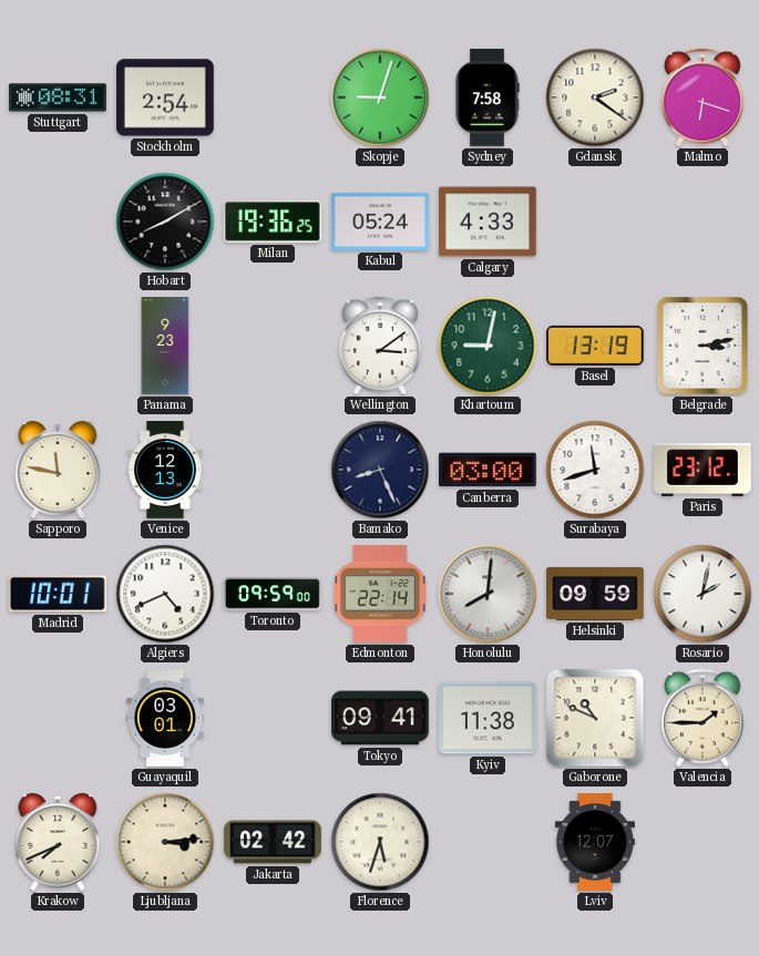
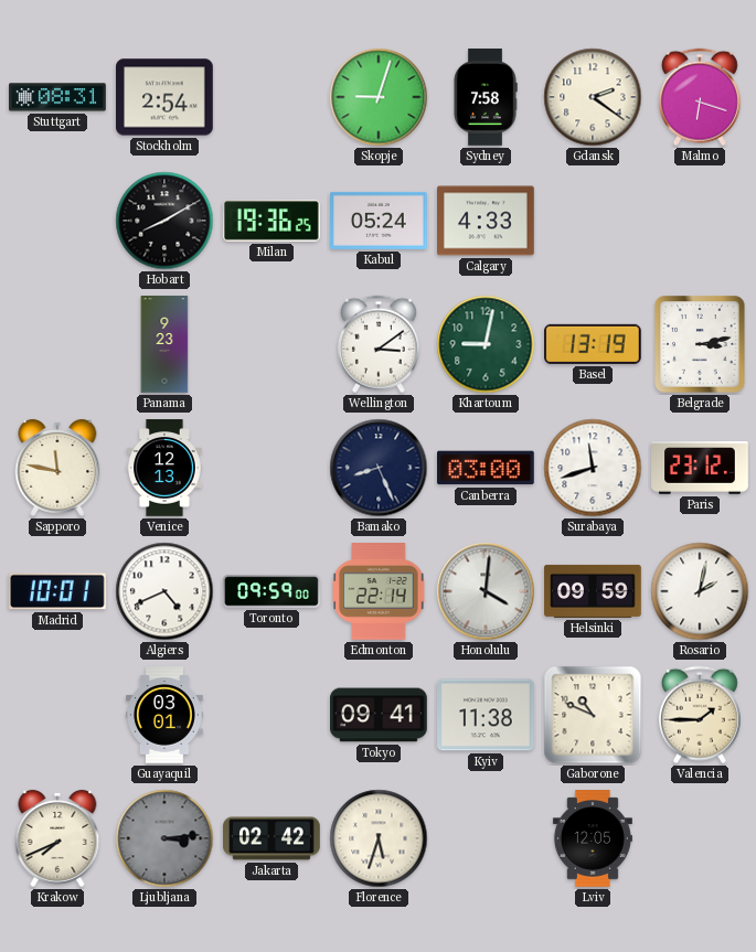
Honolulu: 8:01 -> 4:01 (486, 591)
Ljubljana dial: cream -> grey (164, 838)
Lviv: 12:07 -> 12:05 (593, 838)
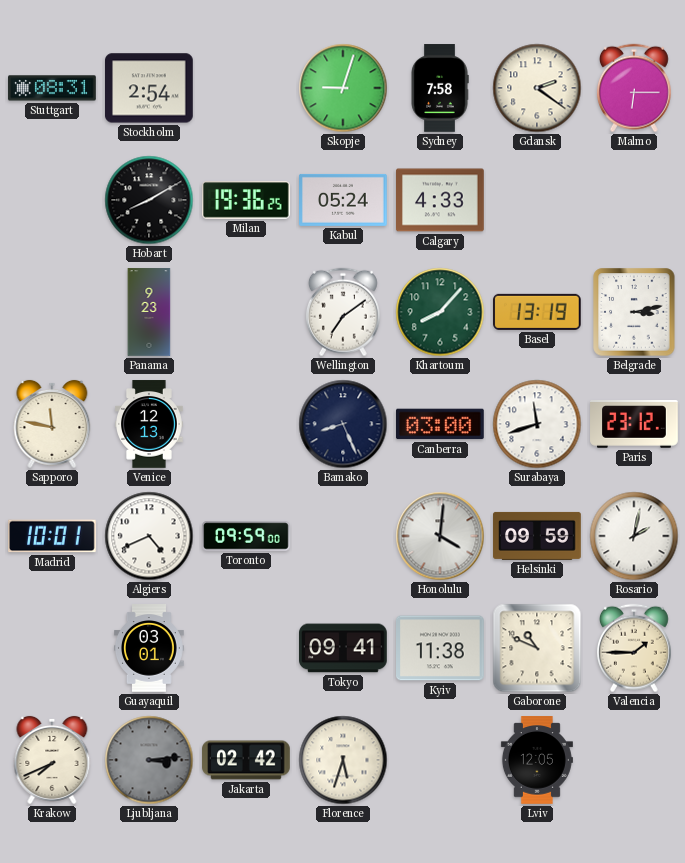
Malmo: 6:18 -> 6:15 (634, 88)
Wellington: 3:09 -> 7:09 (343, 312)
Khartoum: 9:02 -> 8:07 (440, 312)
Edmonton: 22:14 -> none (379, 591)
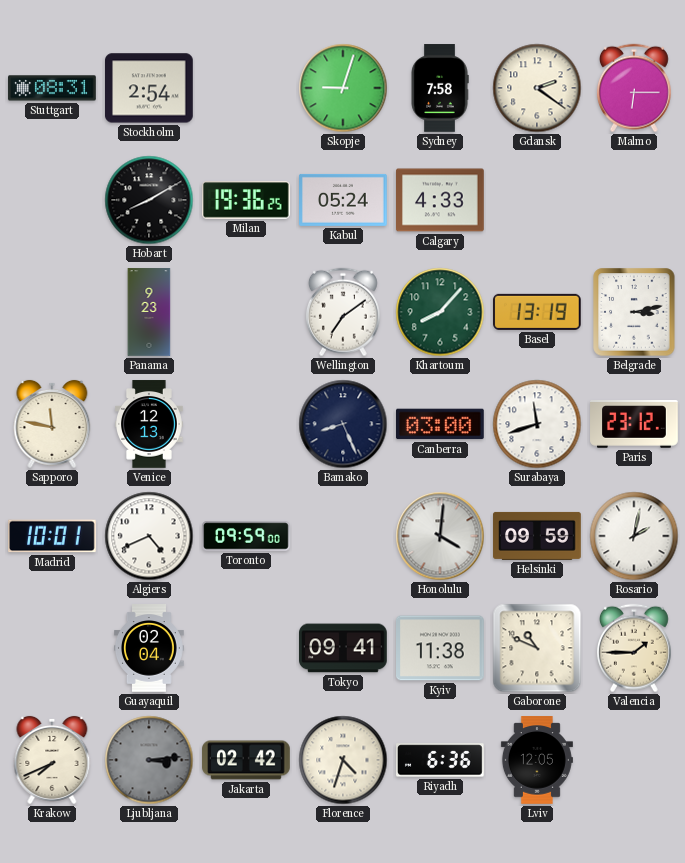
Guayaquil: 03:01 -> 02:04 (149, 648)
Florence: 5:33 -> 4:33 (343, 760)
Riyadh: none -> 6:36 (441, 760)
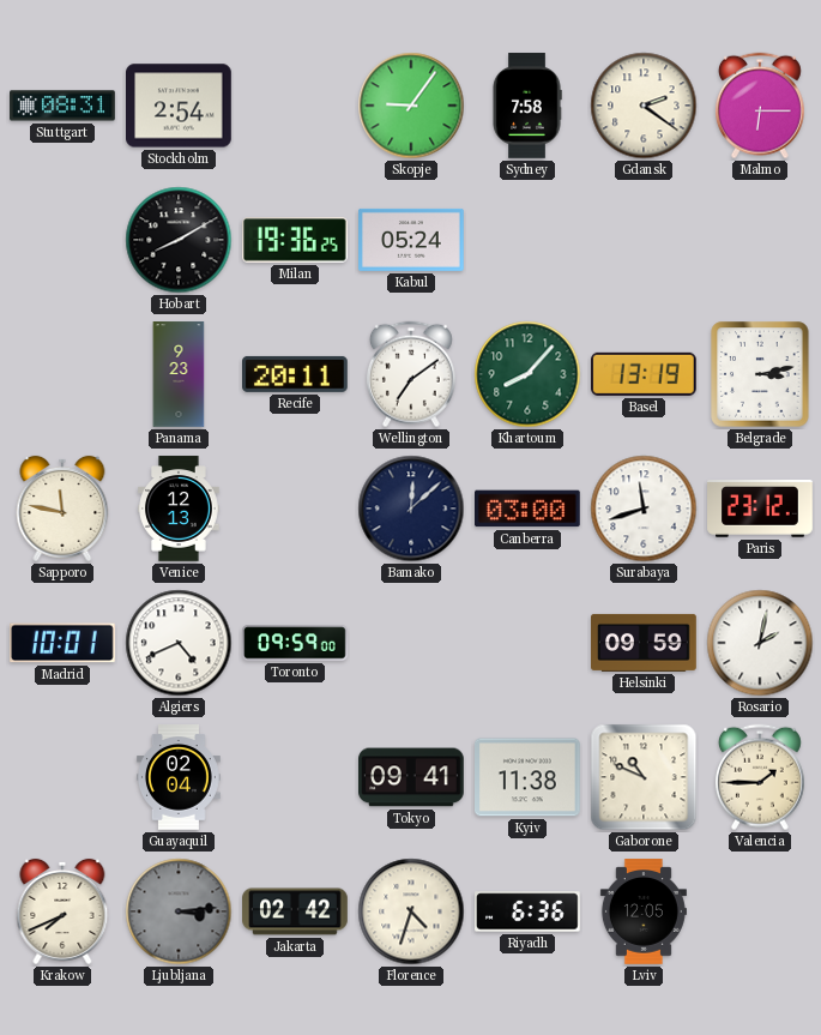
Skopje: 9:03 -> 9:06 (411, 106)
Calgary: 4:33 -> none (441, 200)
Recife: none -> 20:11 (296, 374)
Bamako: 8:26 -> 12:08 (411, 509)
Honolulu: 4:01 -> none (440, 536)
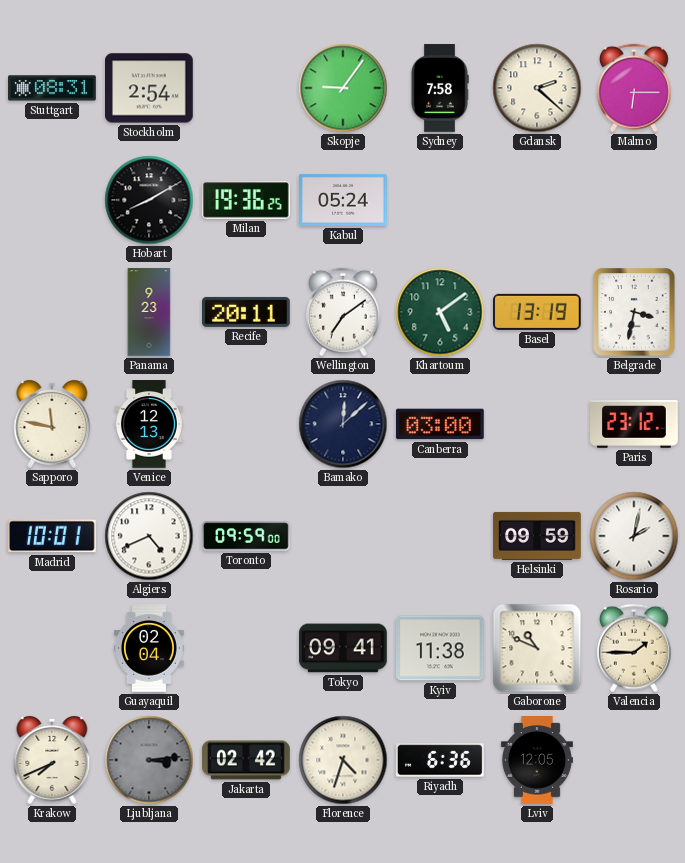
Gdansk: 2:21 -> 2:22 (537, 88)
Khartoum: 8:07 -> 5:09 (440, 312)
Belgrade: 3:13 -> 3:32 (634, 312)
Surabaya: 11:42 -> none (644, 509)
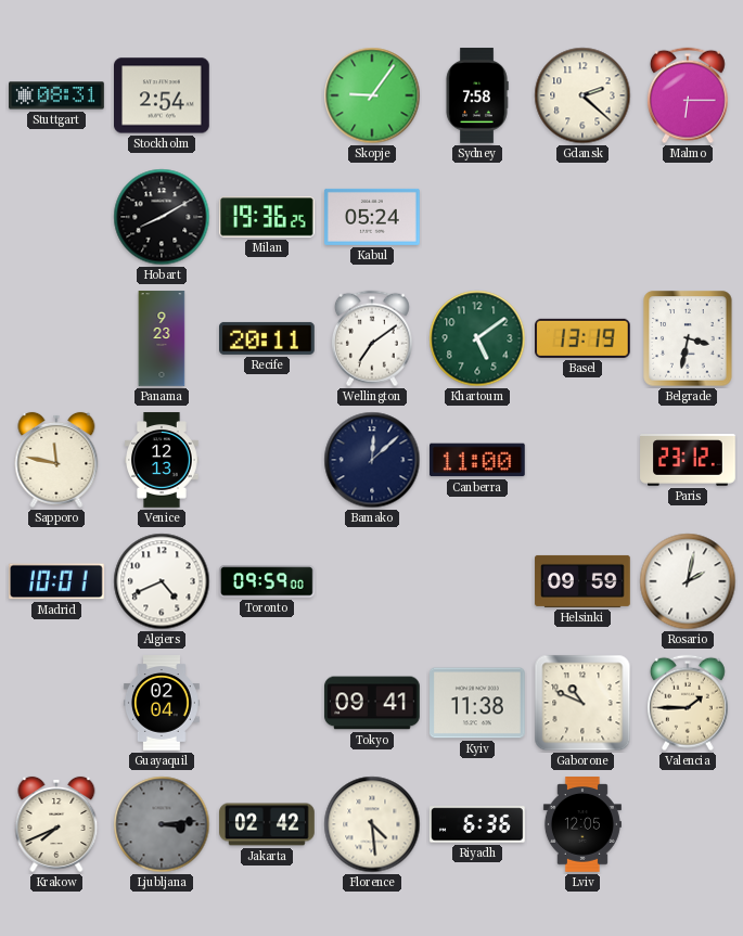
Canberra: 03:00 -> 11:00 (478, 460)
Florence: 4:33 -> 4:29 (372, 824)
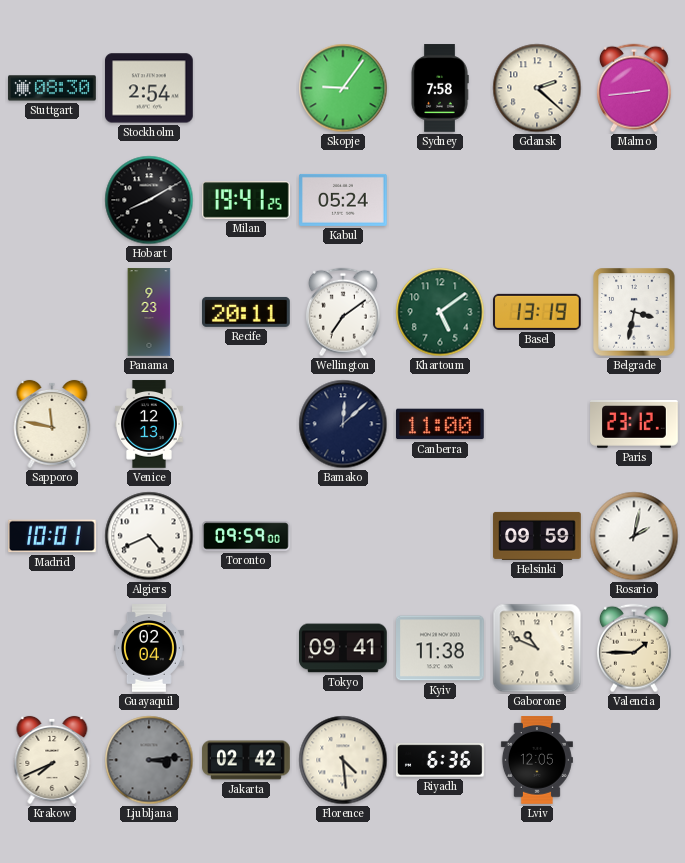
Stuttgart: 08:31 -> 08:30 (52, 88)
Malmo: 6:15 -> 2:44 (634, 88)
Milan: 19:36 -> 19:41 (247, 200)
